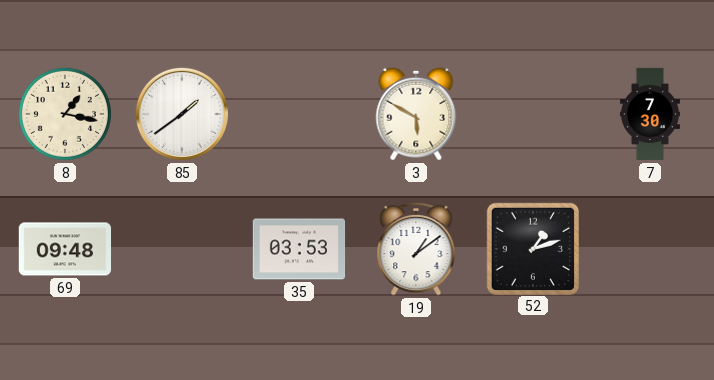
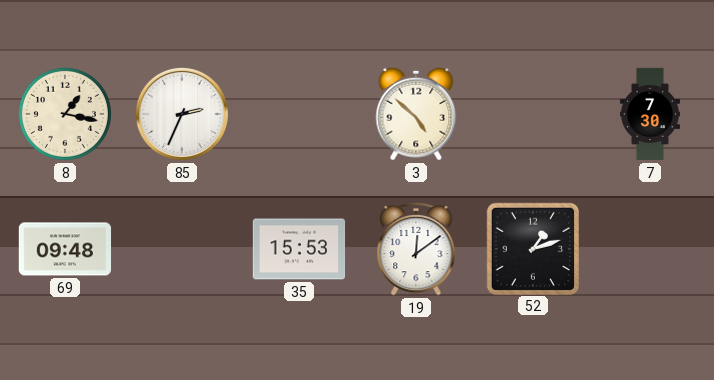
85: 1:39 -> 2:34 (182, 114)
3: 5:50 -> 4:52 (416, 114)
35: 03:53 -> 15:53 (299, 249)
19: 1:09 -> 12:09 (416, 249)
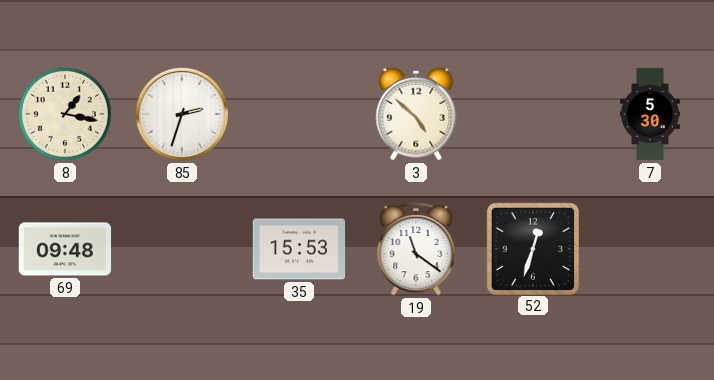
85: 2:34 -> 2:33 (182, 114)
7: 7:30 -> 5:30 (650, 114)
19: 12:09 -> 11:21 (416, 249)
52: 1:12 -> 12:33 (532, 248)
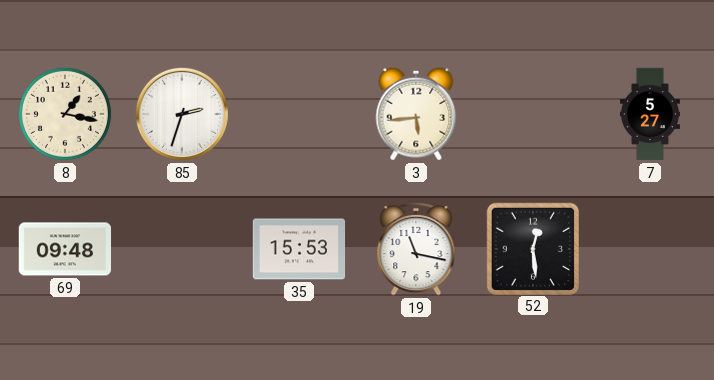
3: 4:52 -> 5:44 (416, 114)
7: 5:30 -> 5:27 (650, 114)
19: 11:21 -> 11:17 (416, 249)
52: 12:33 -> 12:29 (532, 248)
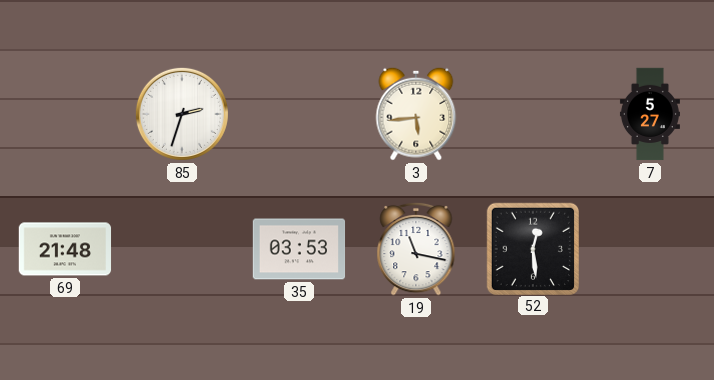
8: 1:17 -> none (65, 114)
69: 09:48 -> 21:48 (65, 249)
35: 15:53 -> 03:53 (299, 249)
